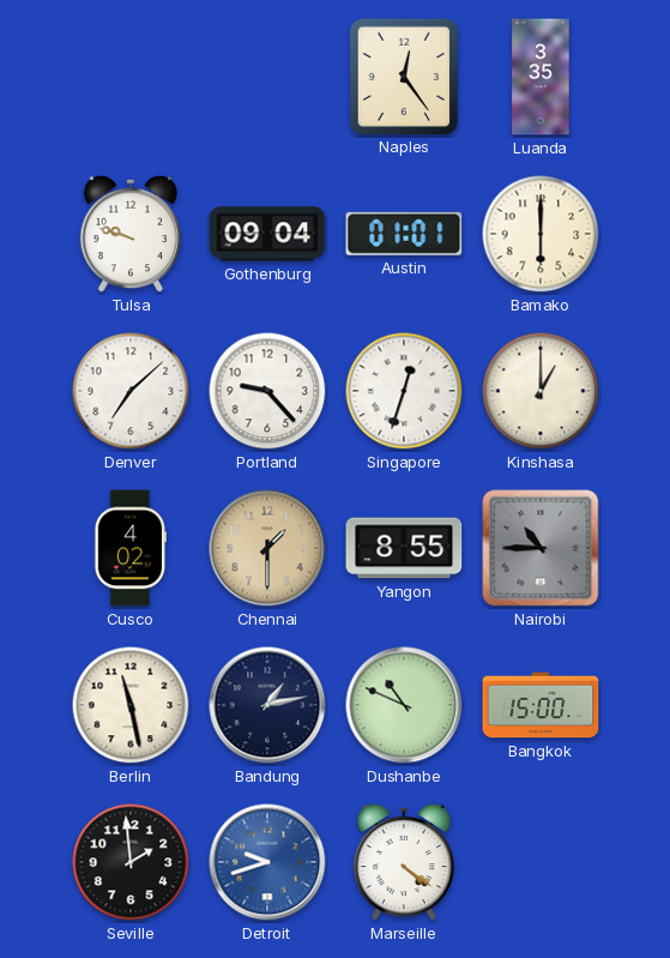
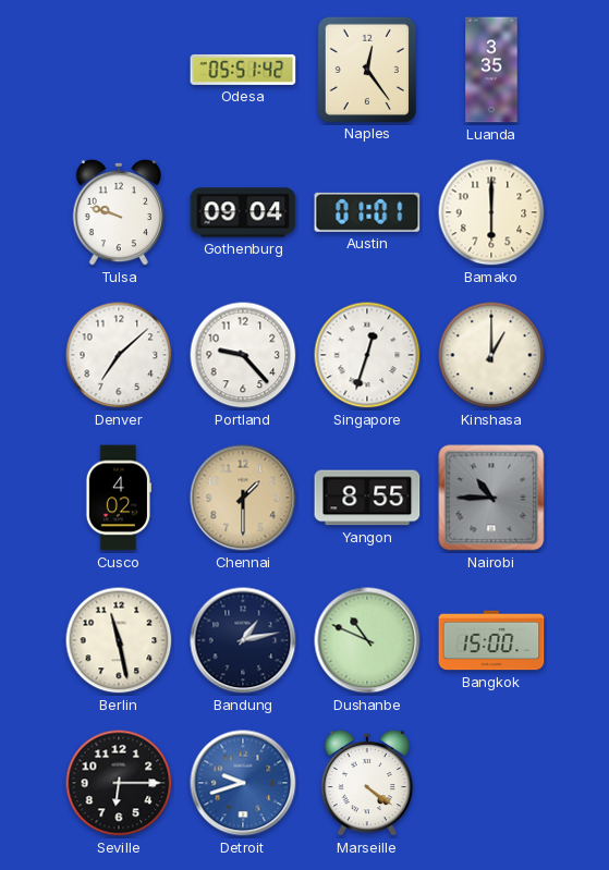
Odesa: none -> 05:51 (243, 70)
Seville: 1:59 -> 6:15 (119, 783)
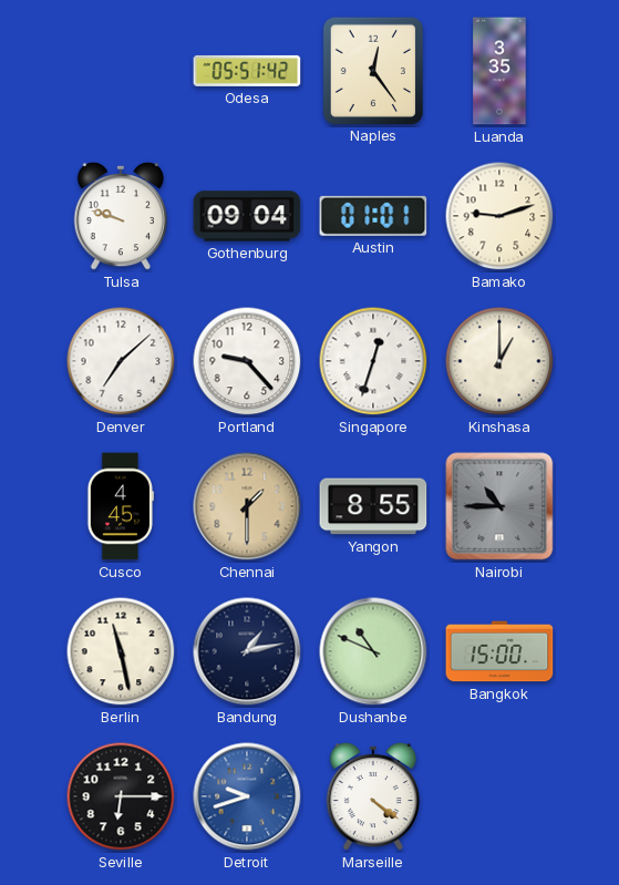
Bamako: 6:00 -> 9:12 (499, 216)
Cusco: 4:02 -> 4:45 (121, 506)
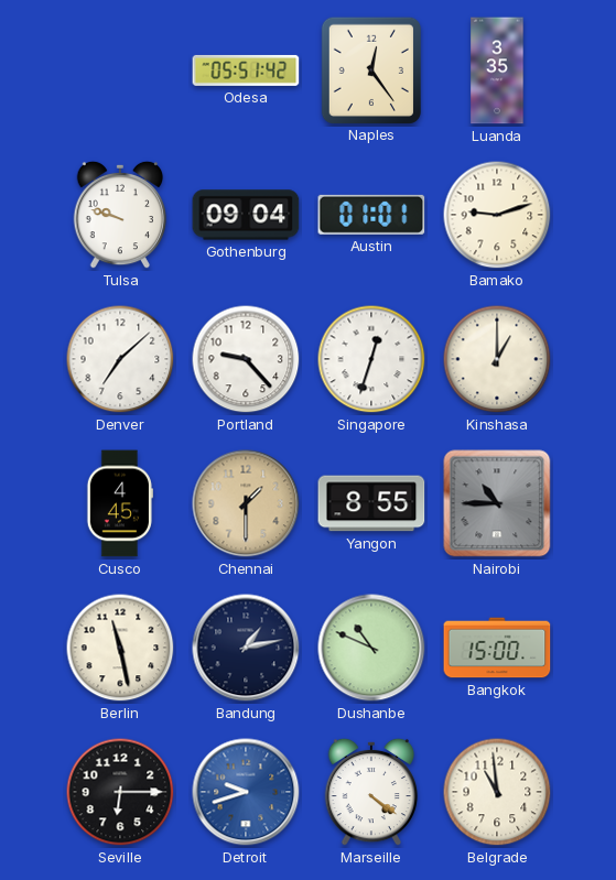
Belgrade: none -> 10:59 (497, 792)
